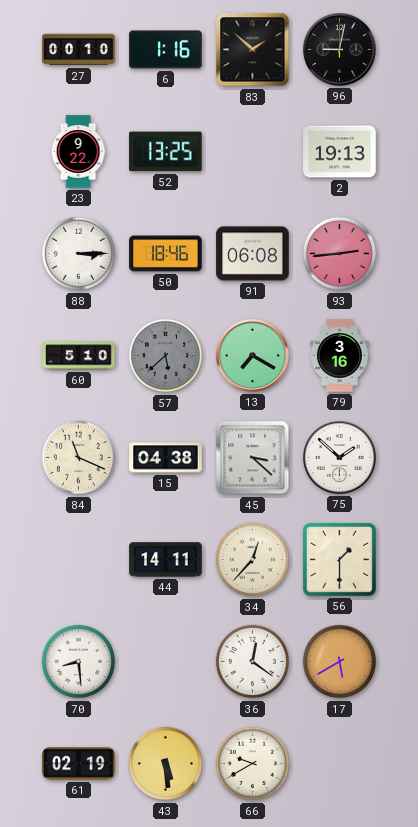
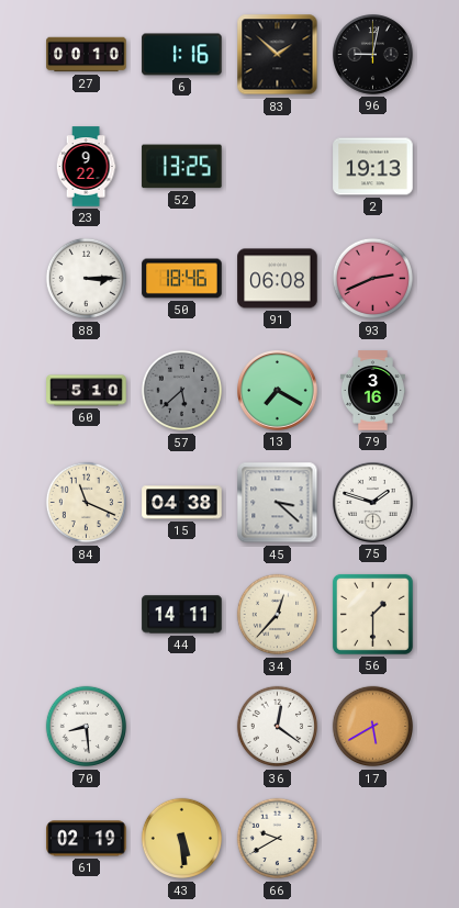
93: 2:44 -> 2:41 (373, 279)
75: 1:52 -> 1:48 (373, 503)
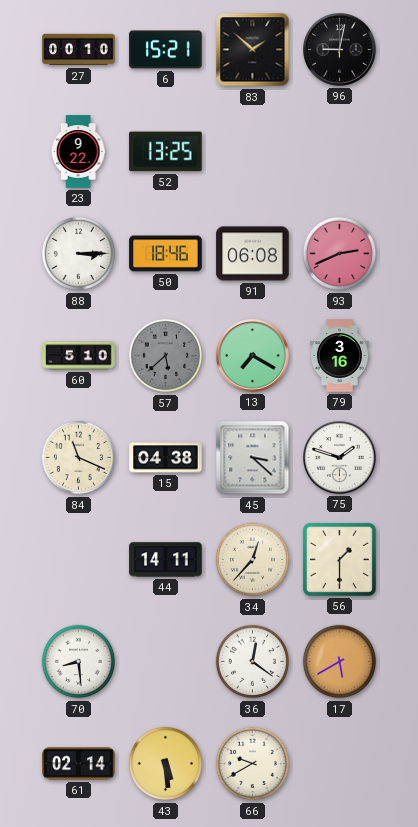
6: 1:16 -> 15:21 (166, 50)
2: 19:13 -> none (373, 167)
61: 02:19 -> 02:14 (79, 764)
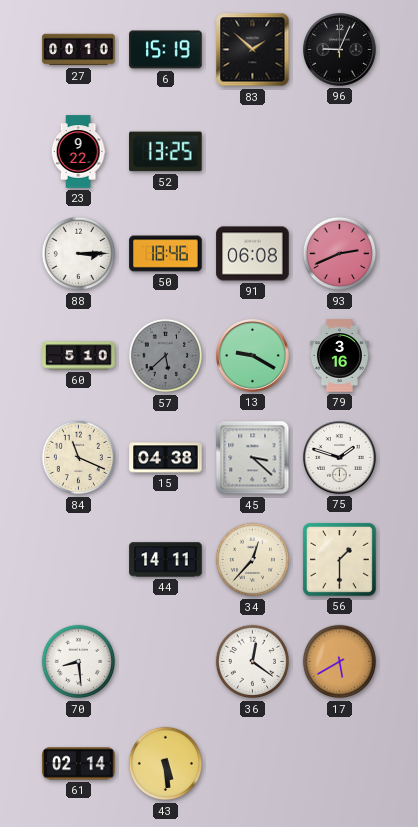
6: 15:21 -> 15:19 (166, 50)
96: 9:02 -> 9:04 (340, 50)
13: 7:20 -> 9:20 (253, 356)
66: 9:40 -> none (253, 764)
